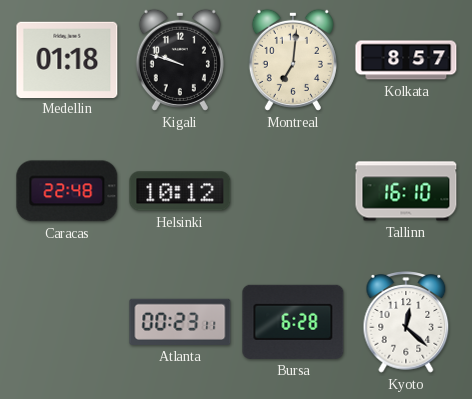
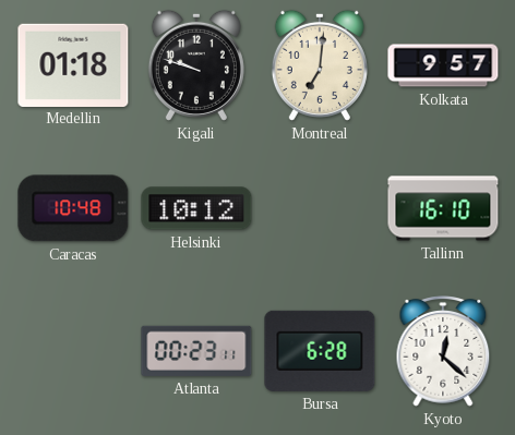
Kolkata: 8:57 -> 9:57 (443, 65)
Caracas: 22:48 -> 10:48 (73, 208)
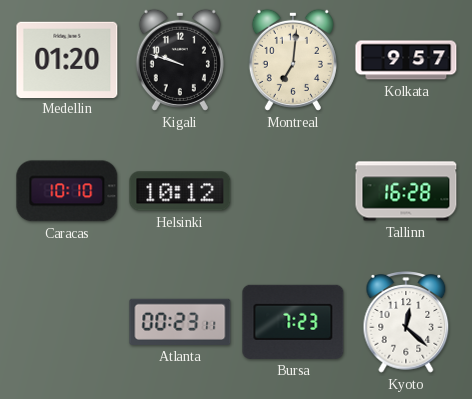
Medellin: 01:18 -> 01:20 (67, 59)
Caracas: 10:48 -> 10:10 (67, 191)
Tallinn: 16:10 -> 16:28 (406, 191)
Bursa: 6:28 -> 7:23 (293, 322)
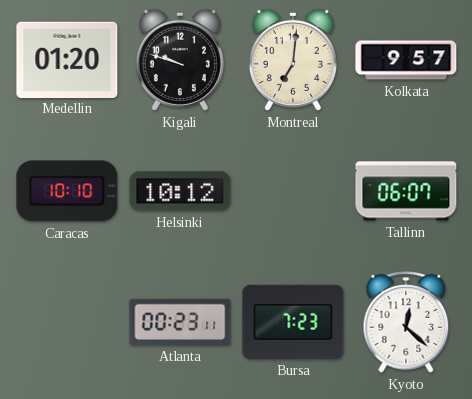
Tallinn: 16:28 -> 06:07 (406, 191)
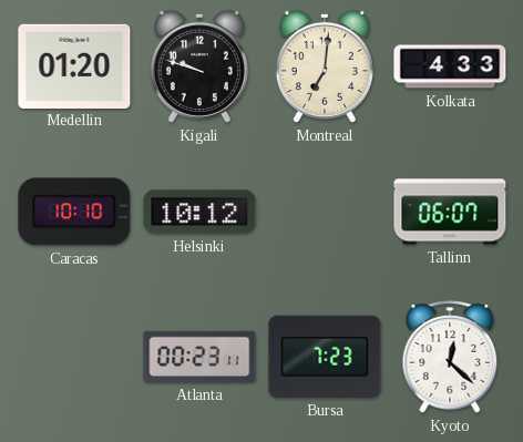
Kolkata: 9:57 -> 4:33 (450, 66)
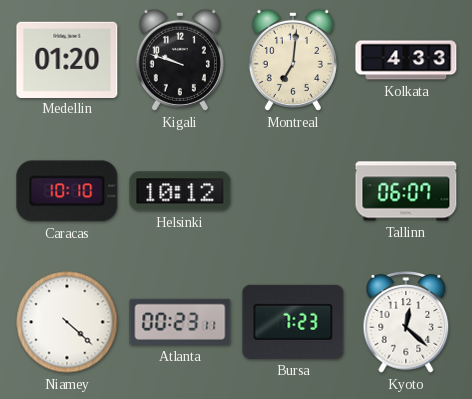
Niamey: none -> 4:22 (67, 322)
